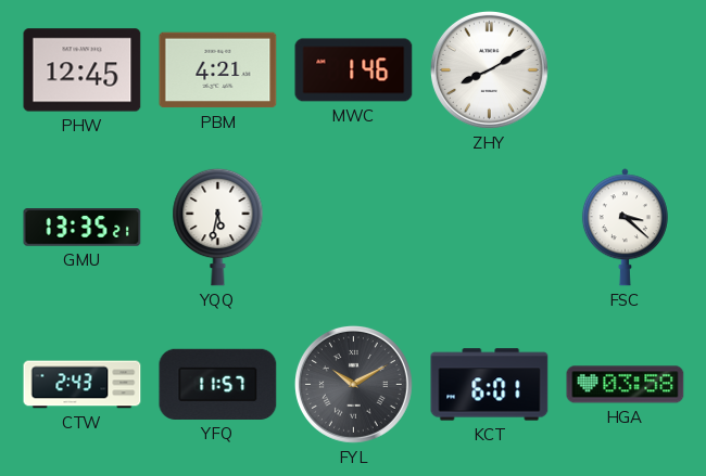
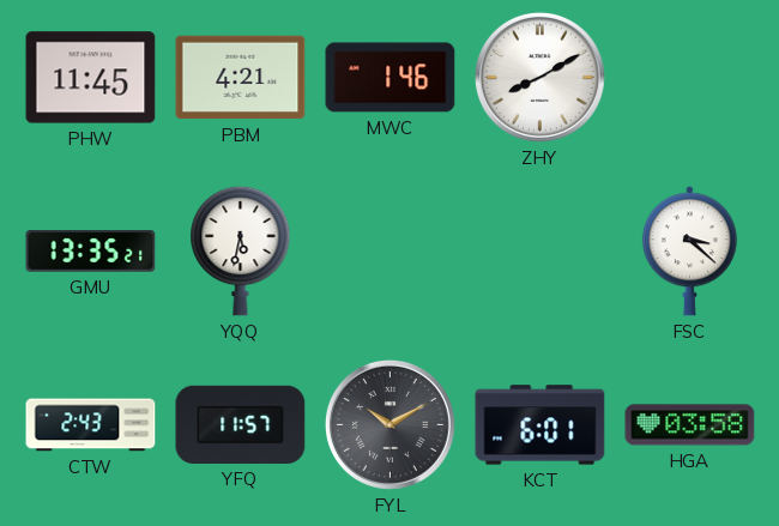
PHW: 12:45 -> 11:45 (91, 78)
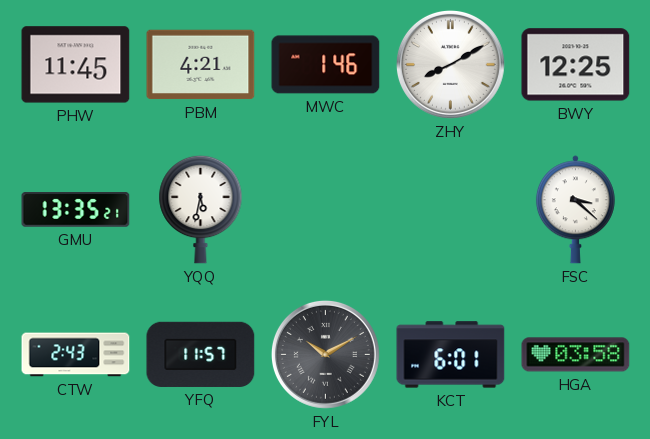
BWY: none -> 12:25 (576, 65)
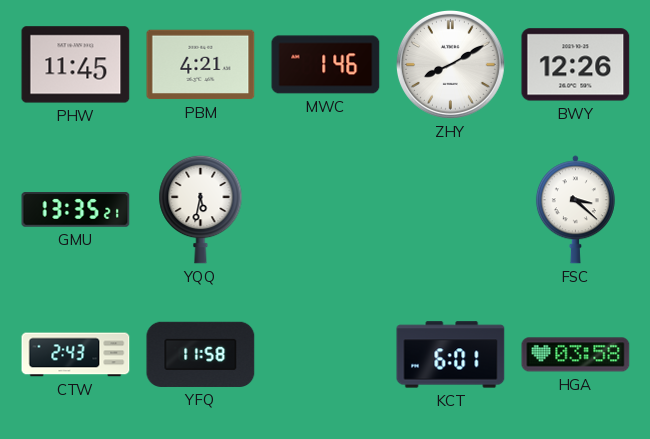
BWY: 12:25 -> 12:26 (576, 65)
YFQ: 11:57 -> 11:58 (201, 354)
FYL: 10:10 -> none (325, 354)
